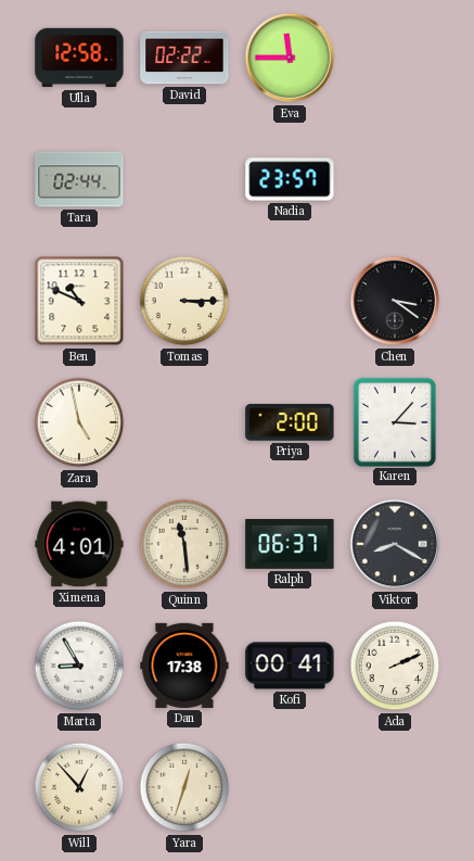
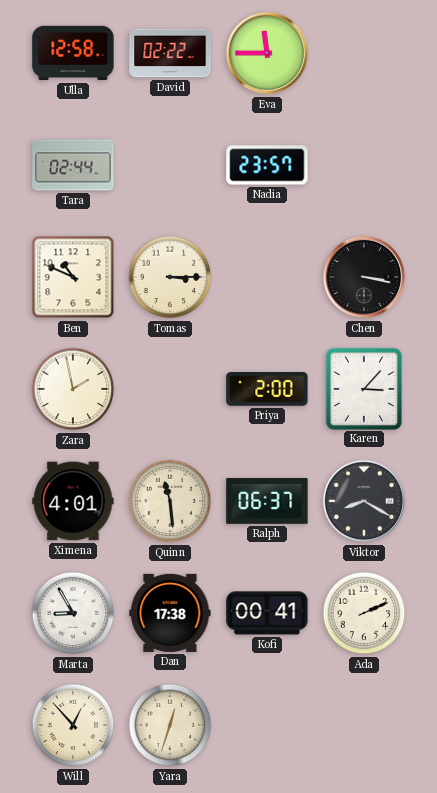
Chen: 3:21 -> 3:17 (364, 277)
Zara: 4:58 -> 1:58 (73, 389)
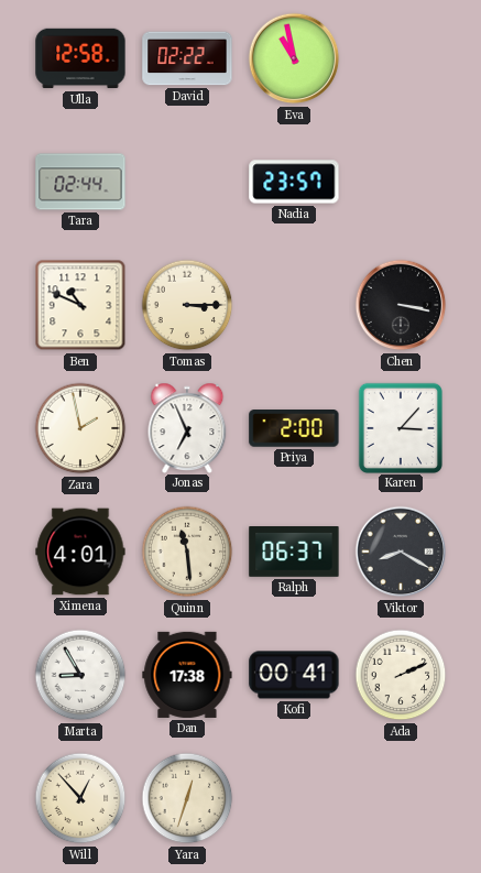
Eva: 11:45 -> 10:58 (294, 58)
Jonas: none -> 6:56 (187, 427)
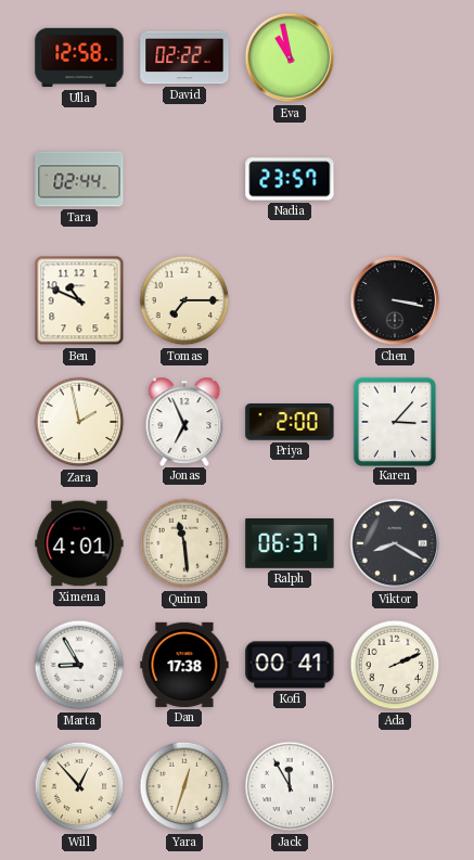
Tomas: 3:15 -> 7:15 (184, 300)
Jack: none -> 11:55 (290, 786)
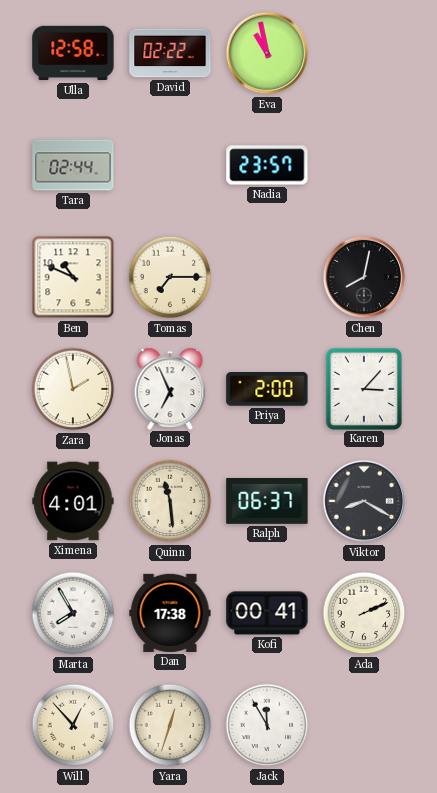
Chen: 3:17 -> 8:02 (364, 277)
Marta: 8:55 -> 7:55 (73, 613)
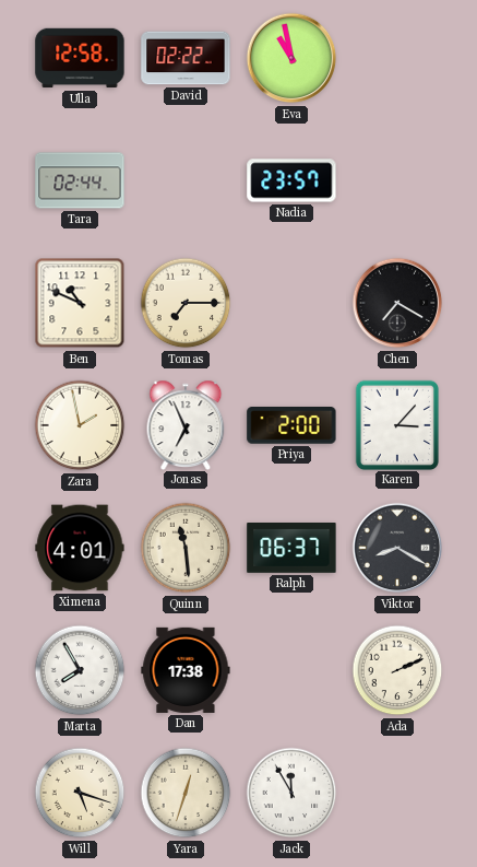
Chen: 8:02 -> 7:20 (397, 303)
Kofi: 00:41 -> none (267, 613)
Will: 12:53 -> 5:18 (80, 793)
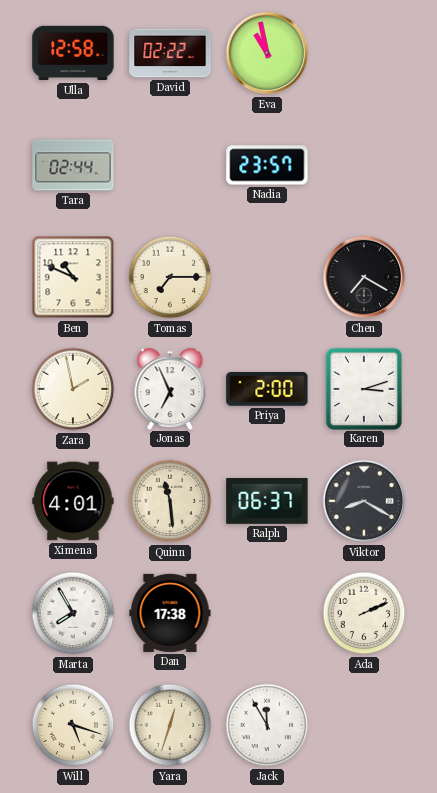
Karen: 3:07 -> 3:12 (364, 388)
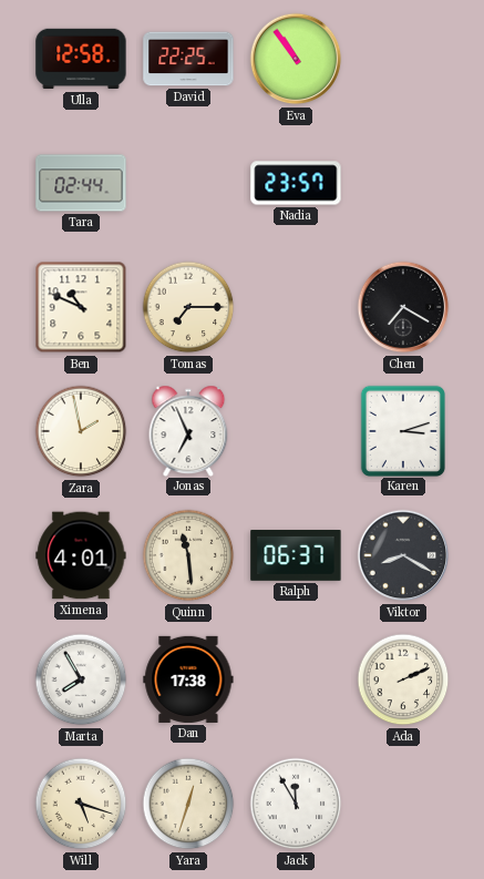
David: 02:22 -> 22:25 (188, 59)
Eva: 10:58 -> 10:54 (296, 59)
Priya: 2:00 -> none (267, 390)
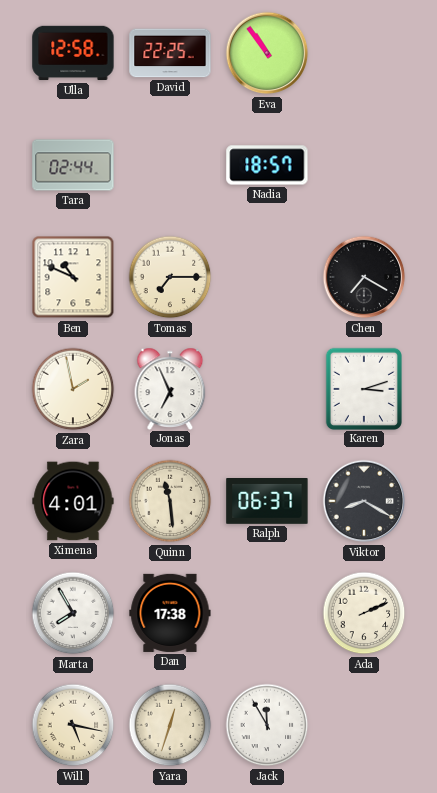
Nadia: 23:57 -> 18:57 (267, 165)
Will: 5:18 -> 5:17 (73, 725)
